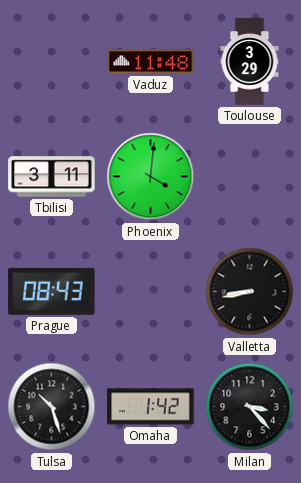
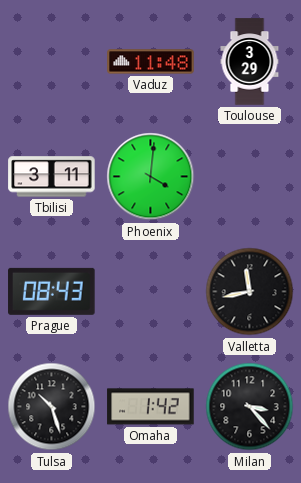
Valletta: 8:43 -> 11:43 (250, 292)
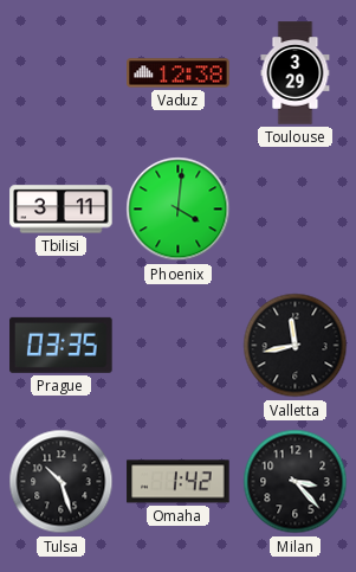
Vaduz: 11:48 -> 12:38 (179, 73)
Prague: 08:43 -> 03:35 (62, 345)
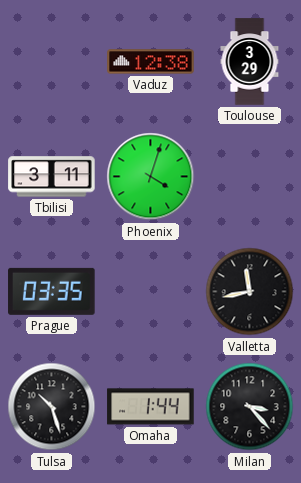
Phoenix: 4:01 -> 4:03 (151, 177)
Omaha: 1:42 -> 1:44 (151, 407)
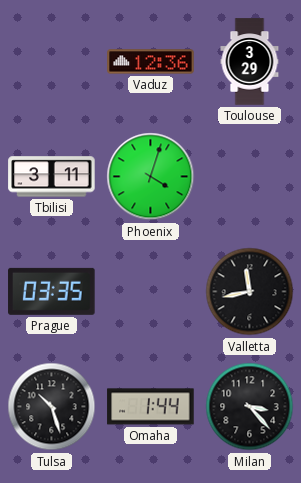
Vaduz: 12:38 -> 12:36 (151, 62)
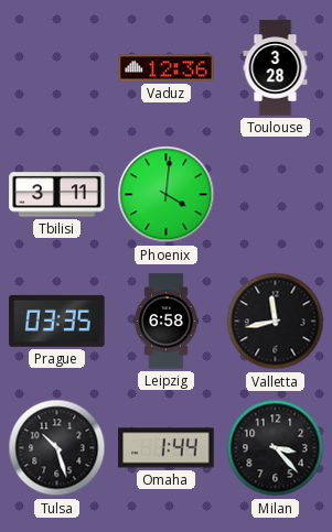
Toulouse: 3:29 -> 3:28 (276, 68)
Phoenix: 4:03 -> 4:01 (167, 195)
Leipzig: none -> 6:58 (167, 322)
